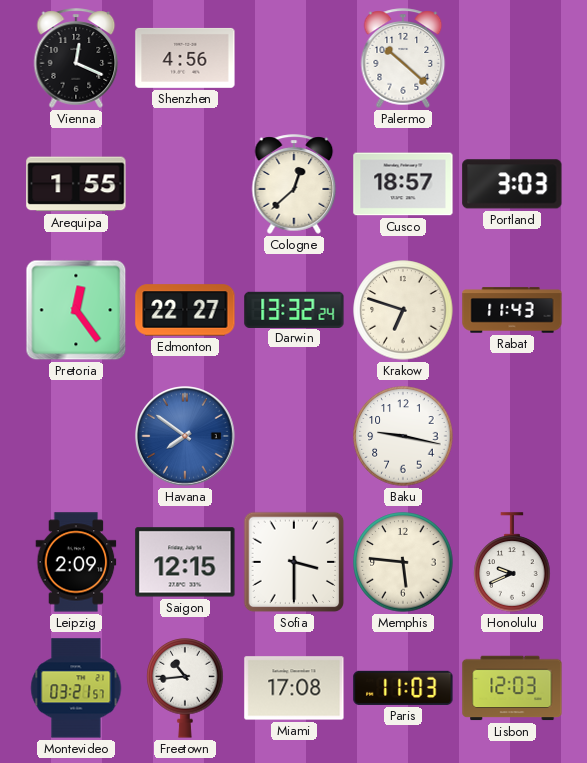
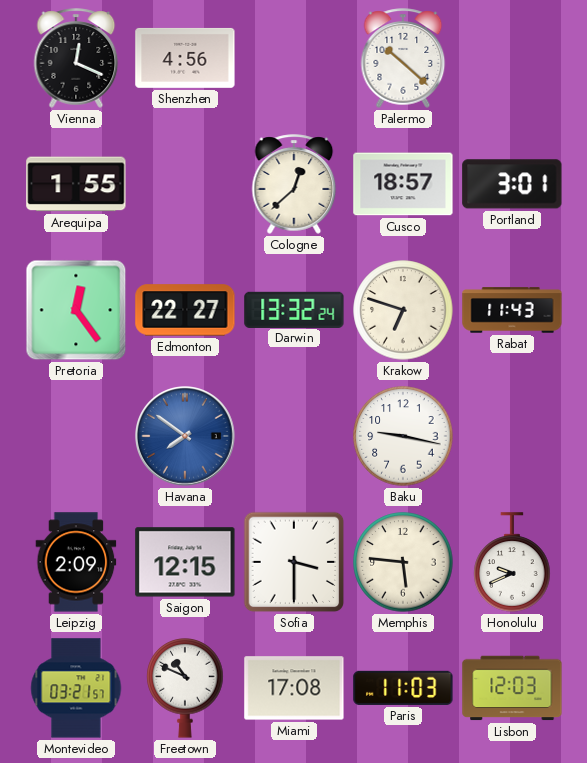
Portland: 3:03 -> 3:01 (512, 184)
Freetown: 10:44 -> 10:49 (185, 688)
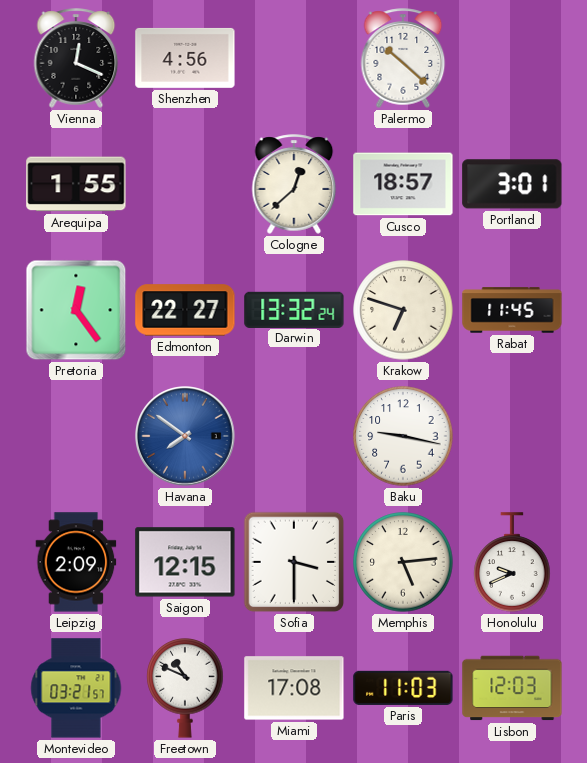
Rabat: 11:43 -> 11:45 (512, 310)
Memphis: 5:46 -> 5:14 (403, 562)
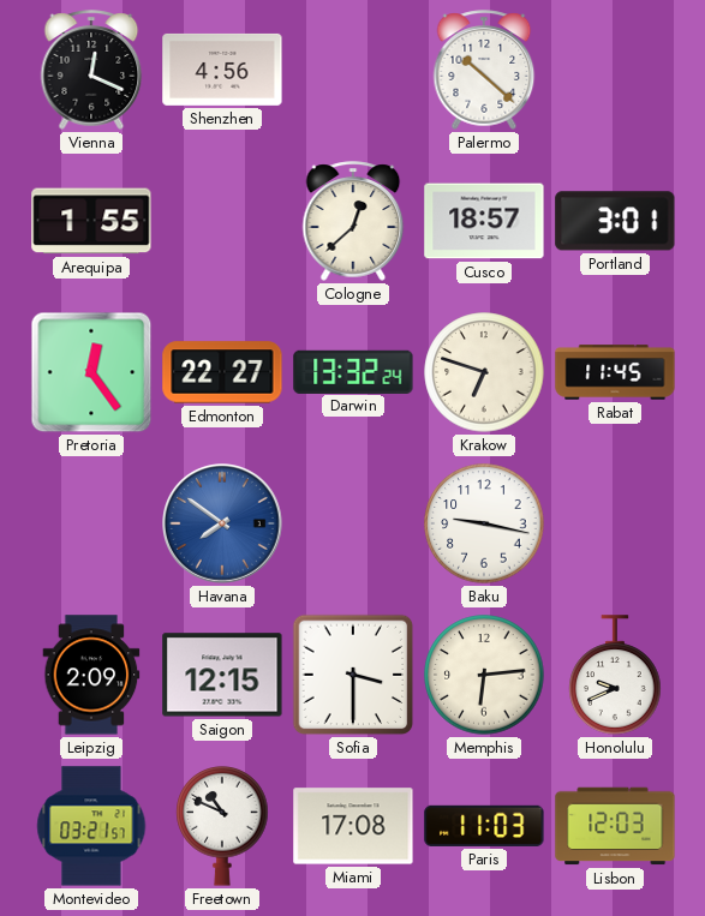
Memphis: 5:14 -> 6:14 (484, 675)
